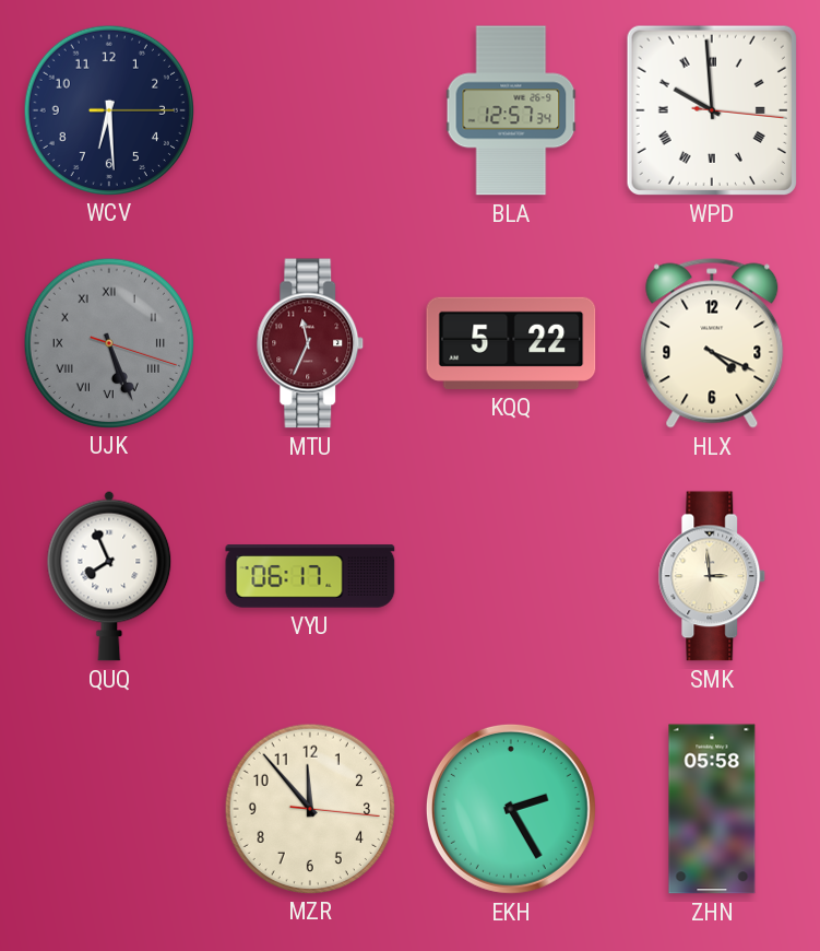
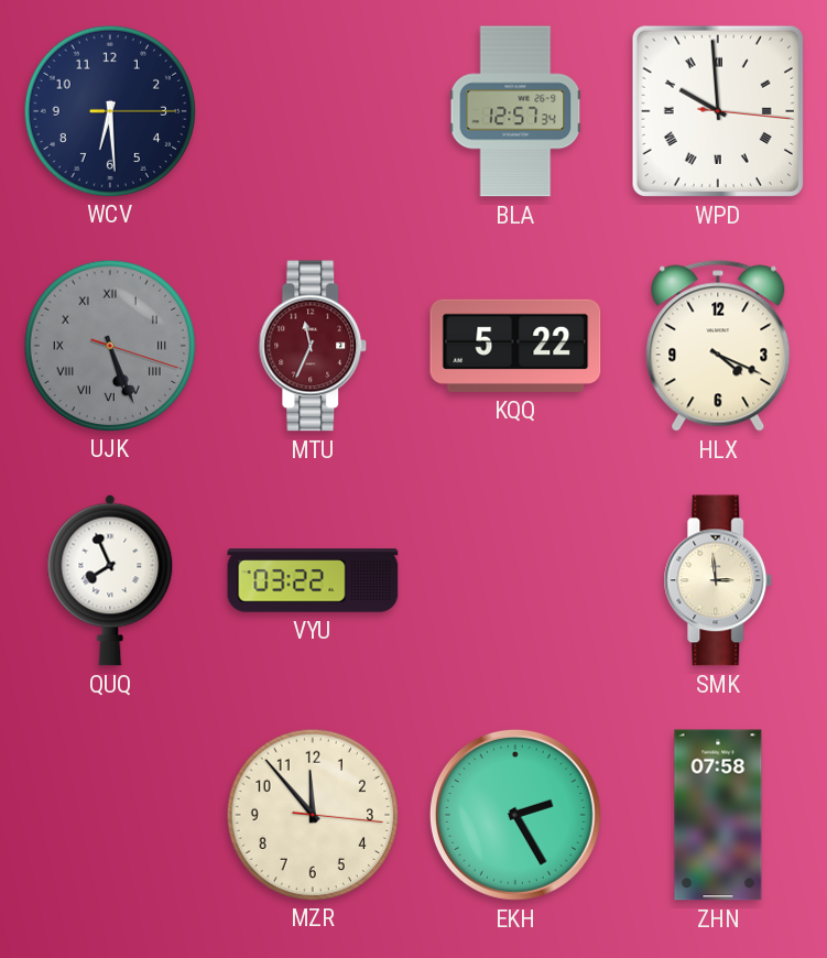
VYU: 06:17 -> 03:22 (313, 580)
ZHN: 05:58 -> 07:58 (718, 815)
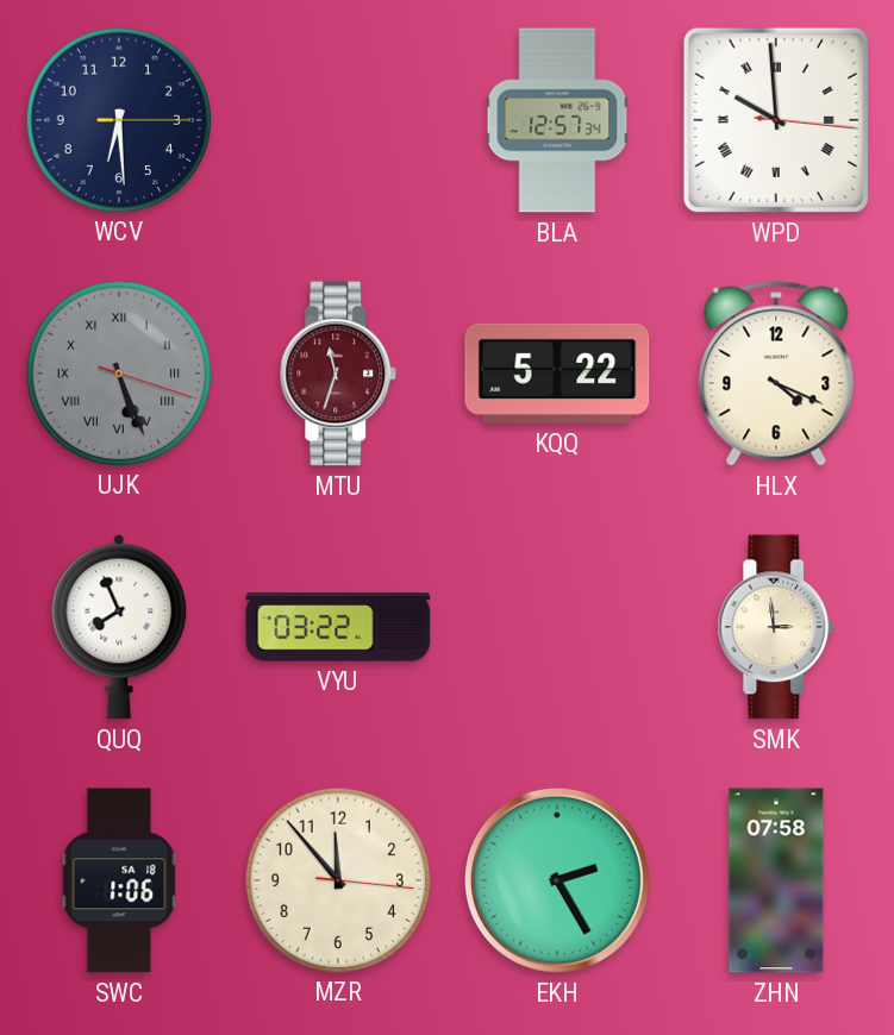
MTU: 11:34 -> 11:33 (338, 374)
SWC: none -> 1:06 (119, 880)
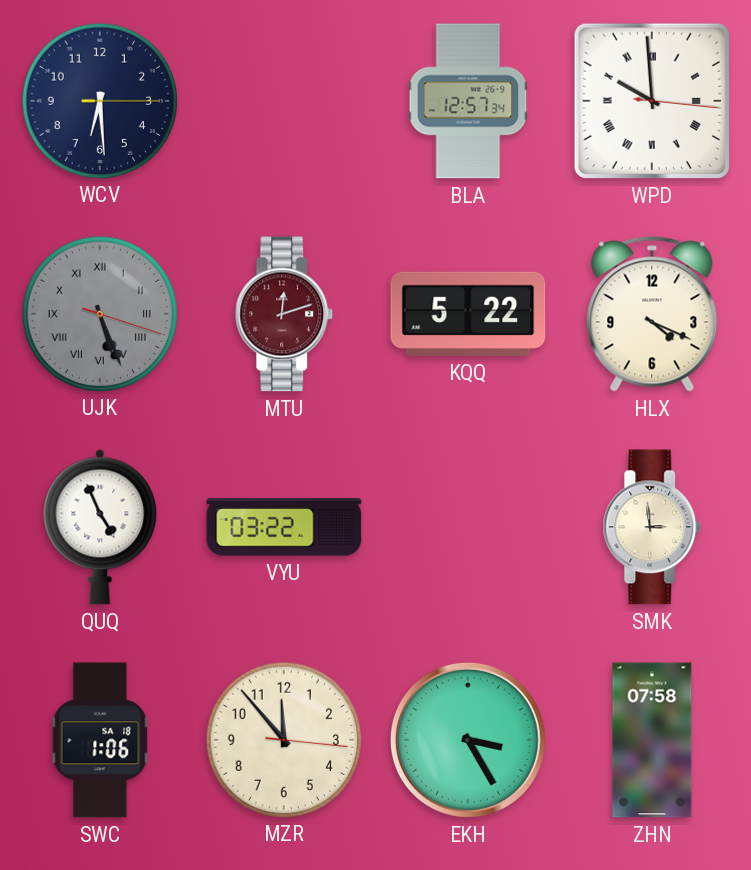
MTU: 11:33 -> 12:12 (284, 314)
QUQ: 7:56 -> 4:56 (100, 527)
EKH: 2:25 -> 3:25 (468, 740)
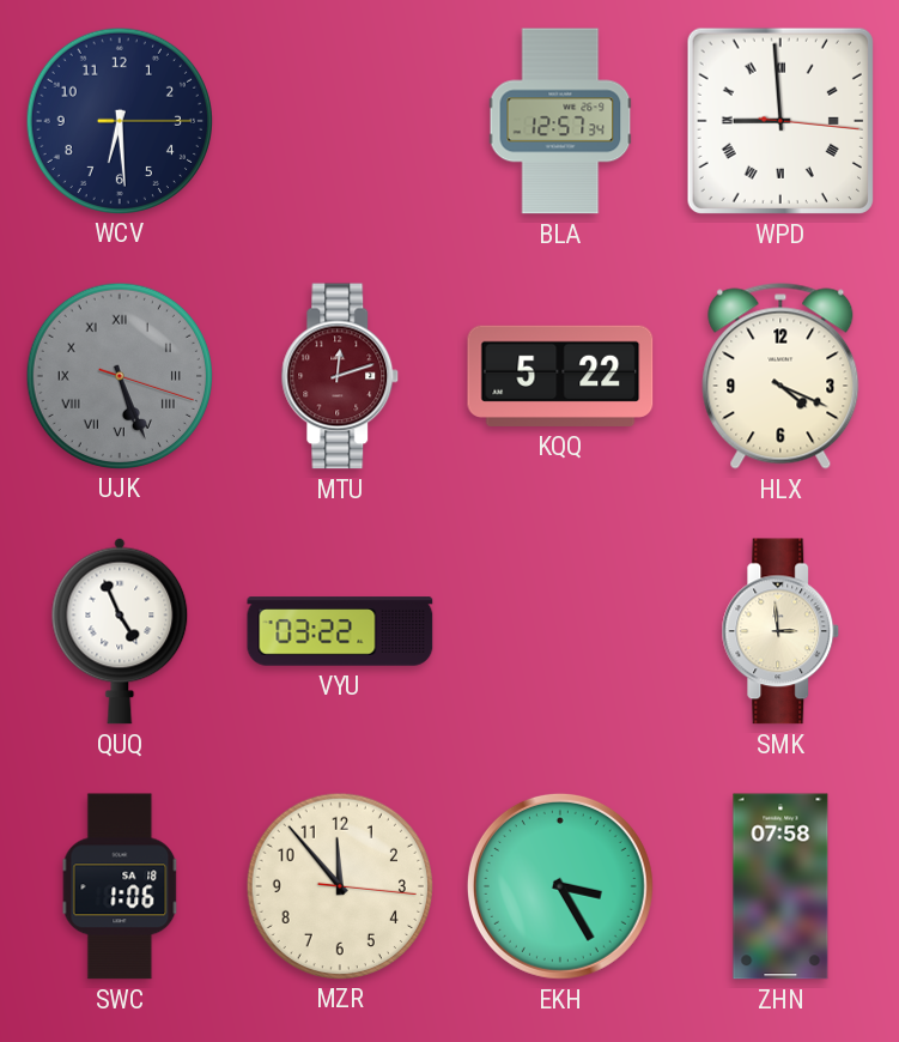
WPD: 9:59 -> 8:59 (780, 121)
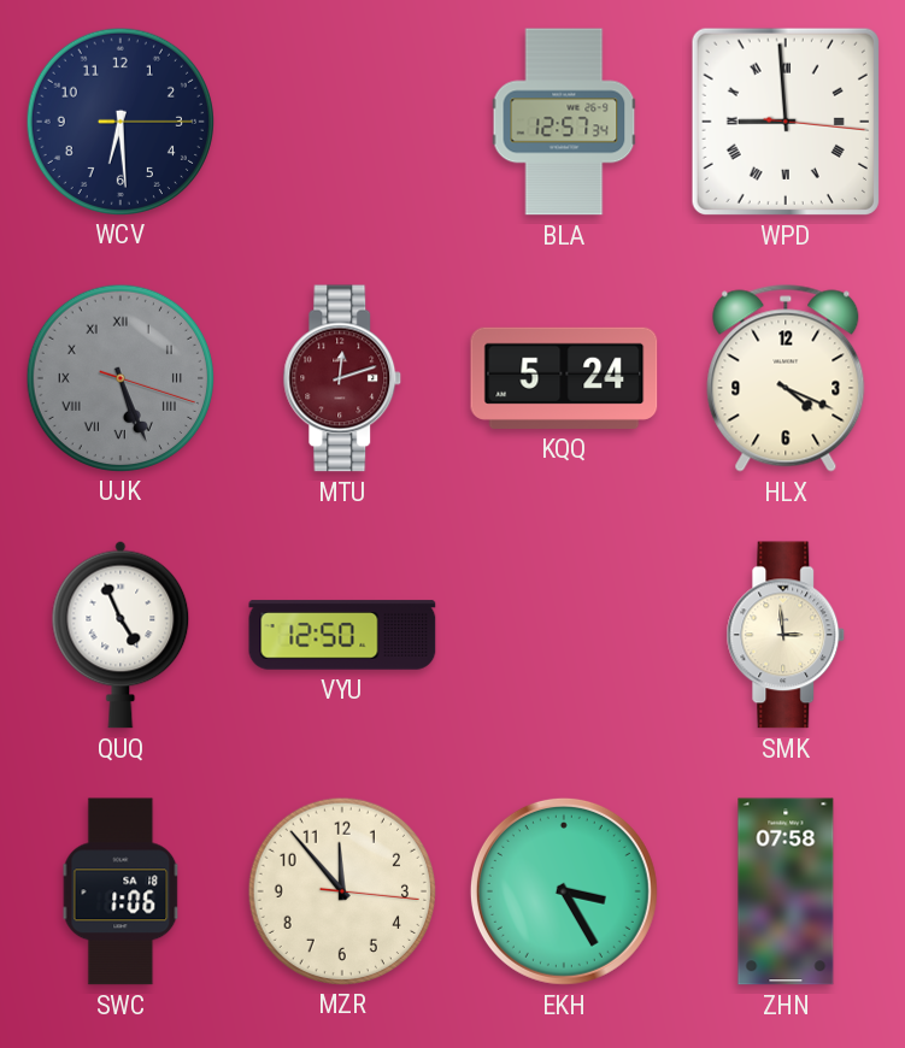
KQQ: 5:22 -> 5:24 (564, 378)
VYU: 03:22 -> 12:50 (342, 635)
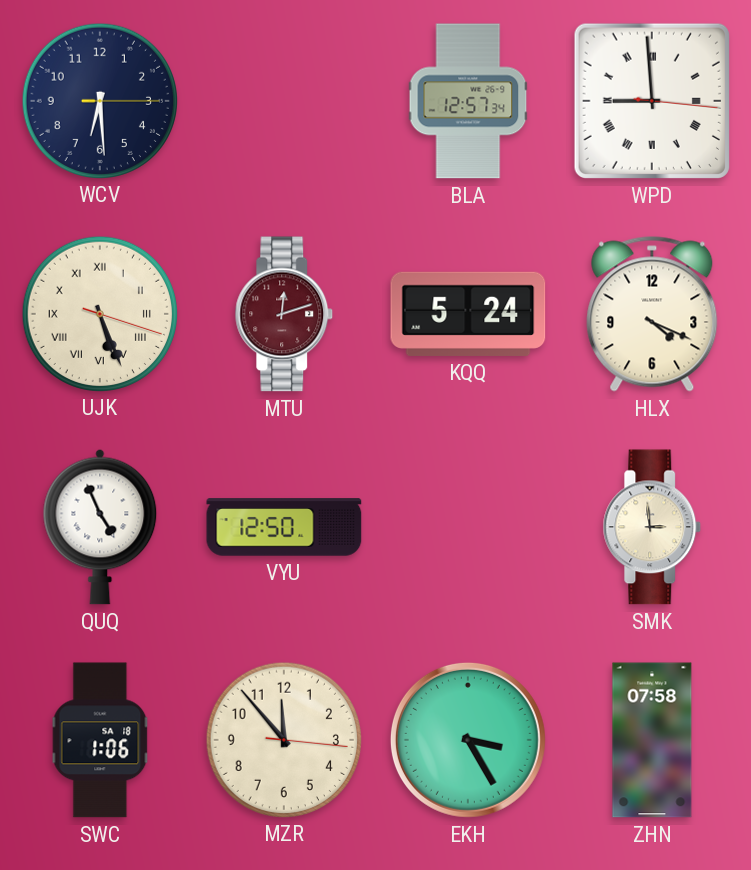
UJK dial: grey -> cream (99, 313)
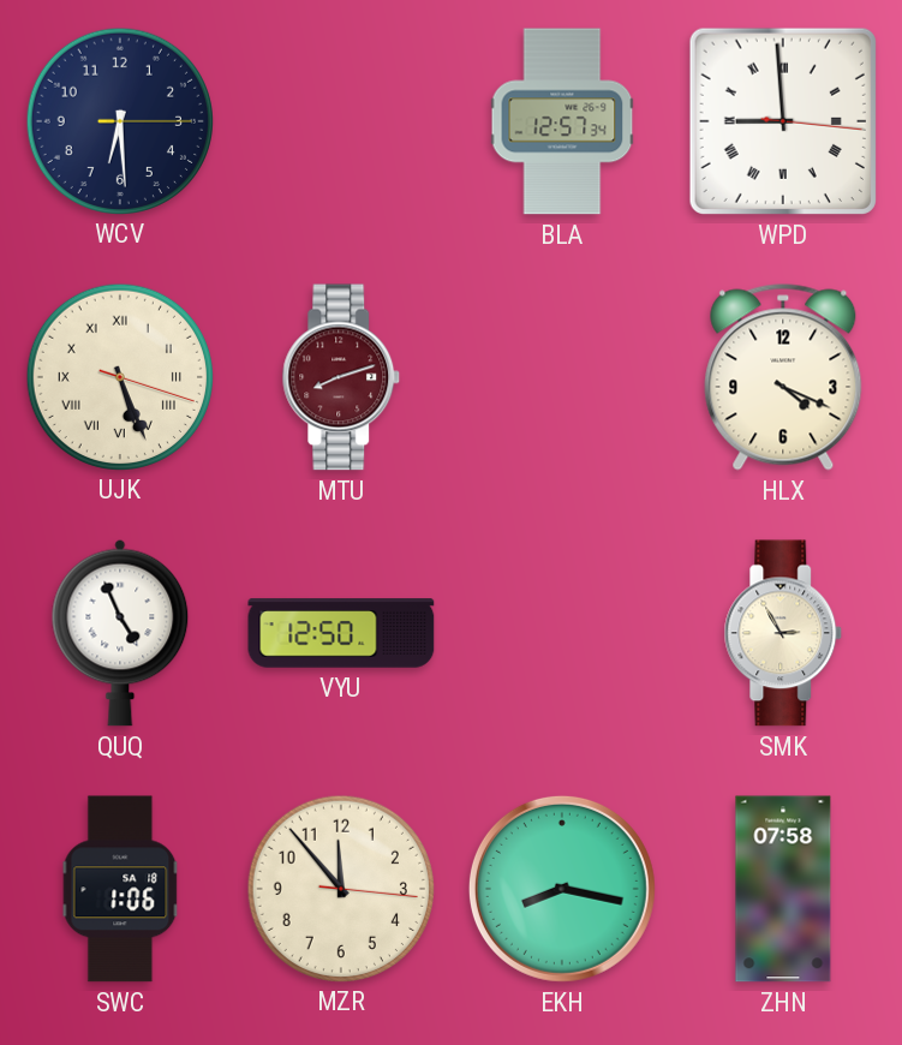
MTU: 12:12 -> 8:12 (341, 377)
KQQ: 5:24 -> none (468, 314)
SMK: 2:59 -> 2:55 (783, 633)
EKH: 3:25 -> 8:17 (562, 889)
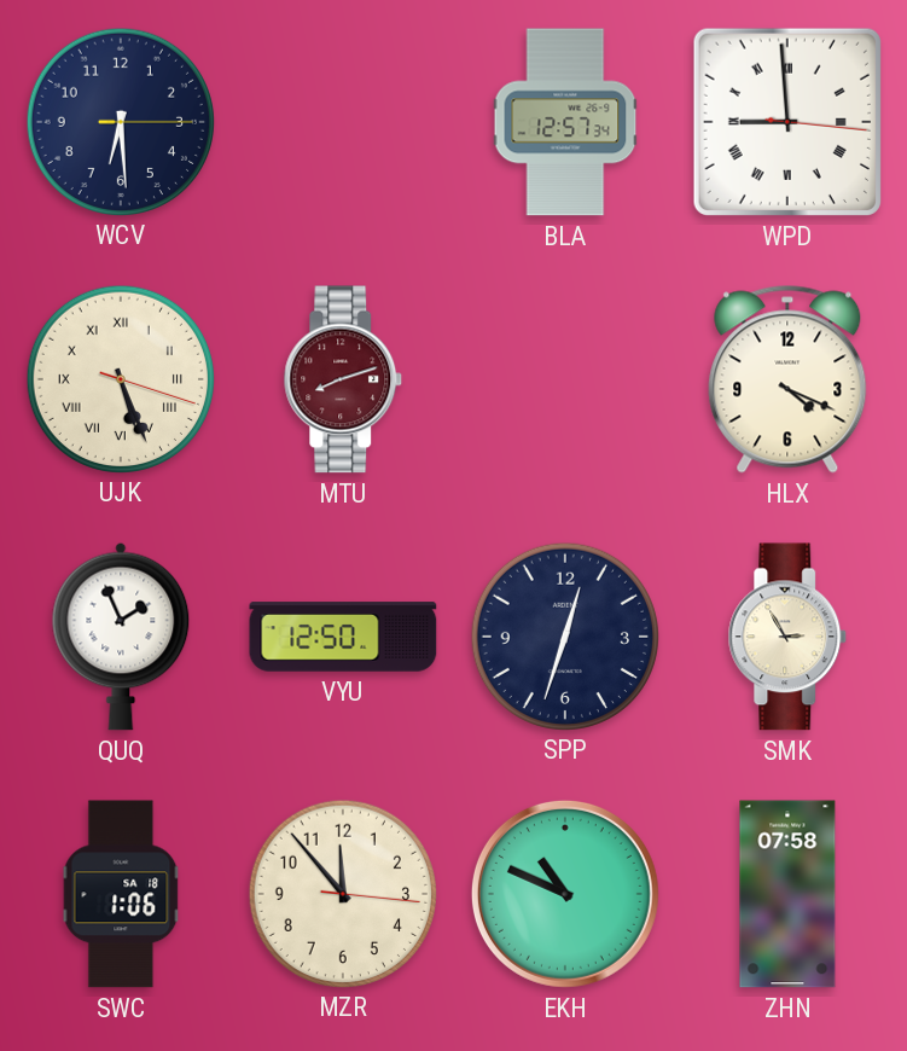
QUQ: 4:56 -> 1:56 (121, 637)
SPP: none -> 12:33 (564, 635)
EKH: 8:17 -> 10:49 (565, 894)
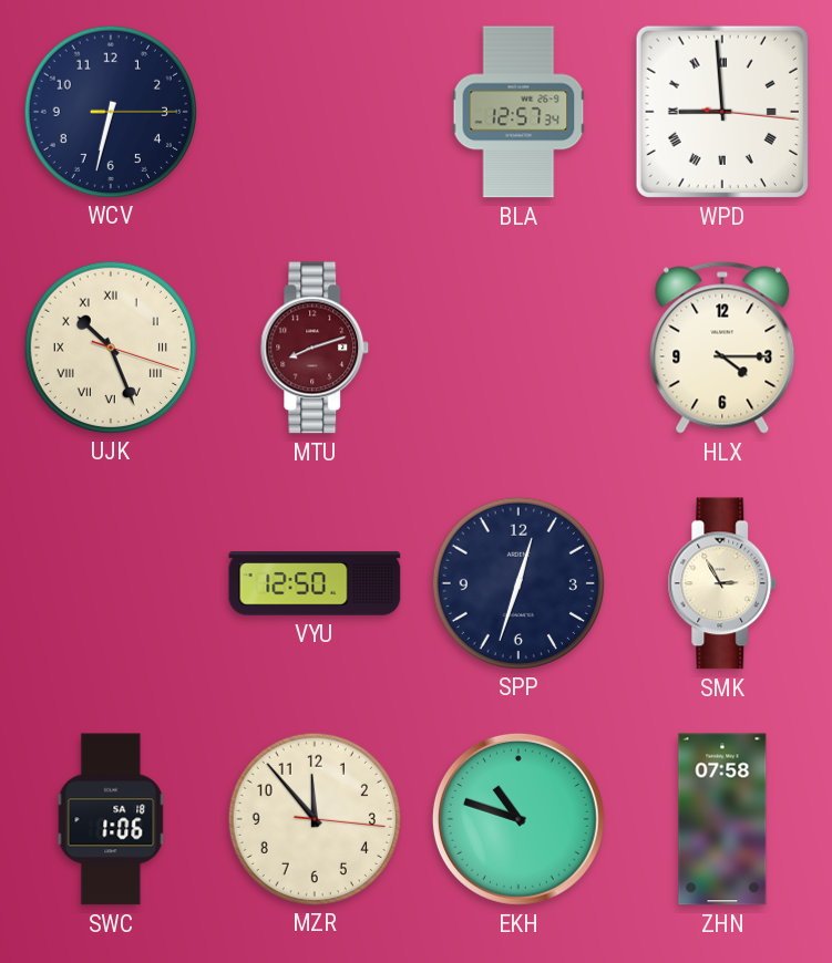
WCV: 6:29 -> 6:32 (110, 111)
UJK: 5:26 -> 10:26 (110, 346)
HLX: 4:19 -> 4:15 (722, 348)
QUQ: 1:56 -> none (121, 637)
EKH: 10:49 -> 10:48 (518, 819)
